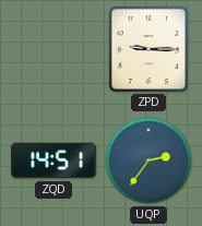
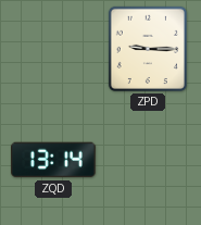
ZQD: 14:51 -> 13:14 (54, 160)
UQP: 2:36 -> none (148, 160)
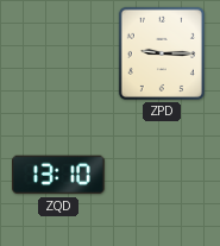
ZQD: 13:14 -> 13:10 (59, 175)
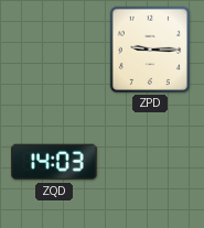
ZQD: 13:10 -> 14:03 (55, 162)
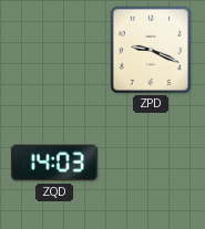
ZPD: 9:15 -> 9:19 (151, 50)
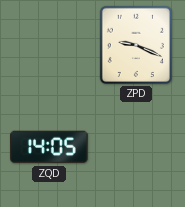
ZQD: 14:03 -> 14:05 (50, 147)
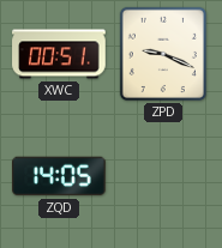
XWC: none -> 00:51 (59, 54)
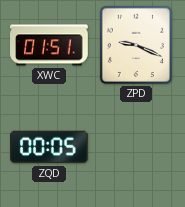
XWC: 00:51 -> 01:51 (49, 45)
ZQD: 14:05 -> 00:05 (50, 147)
